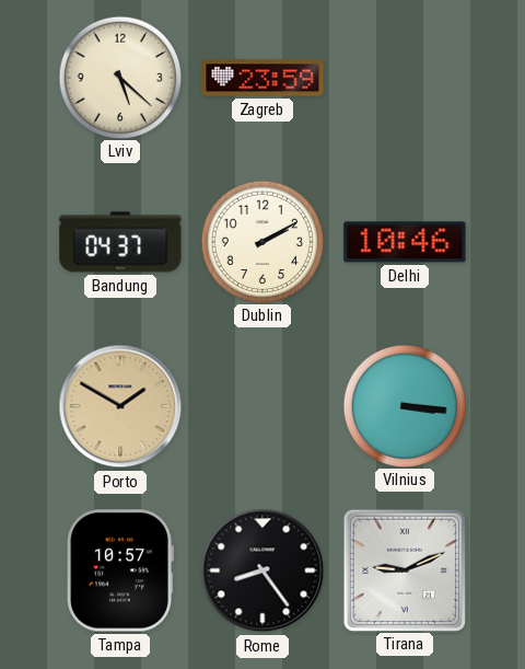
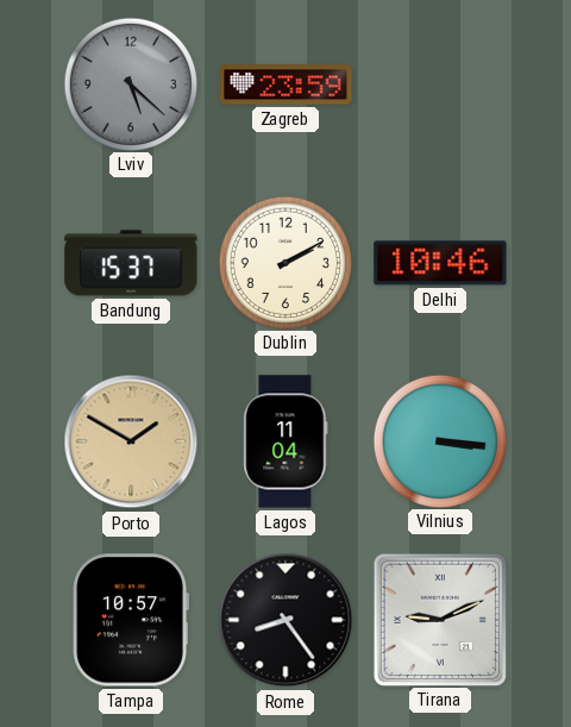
Lviv dial: cream -> grey (130, 83)
Bandung: 04:37 -> 15:37 (131, 263)
Lagos: none -> 11:04 (285, 441)
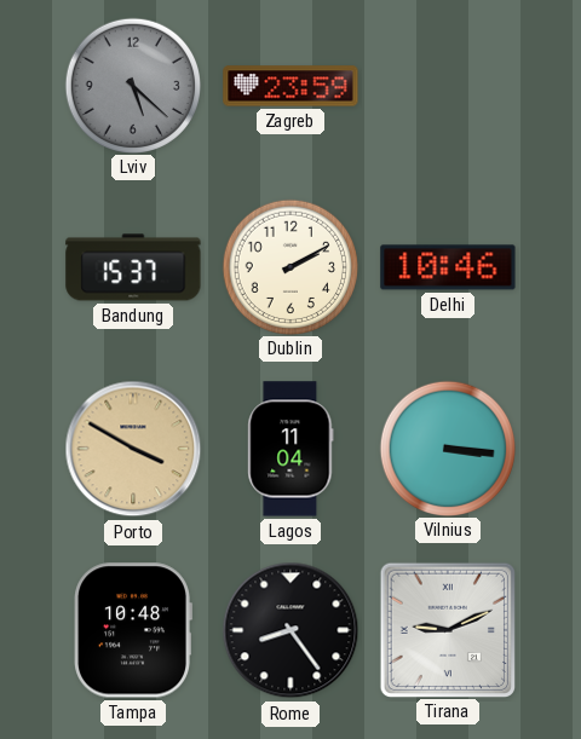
Porto: 1:50 -> 3:50 (133, 449)
Tampa: 10:57 -> 10:48 (133, 630)
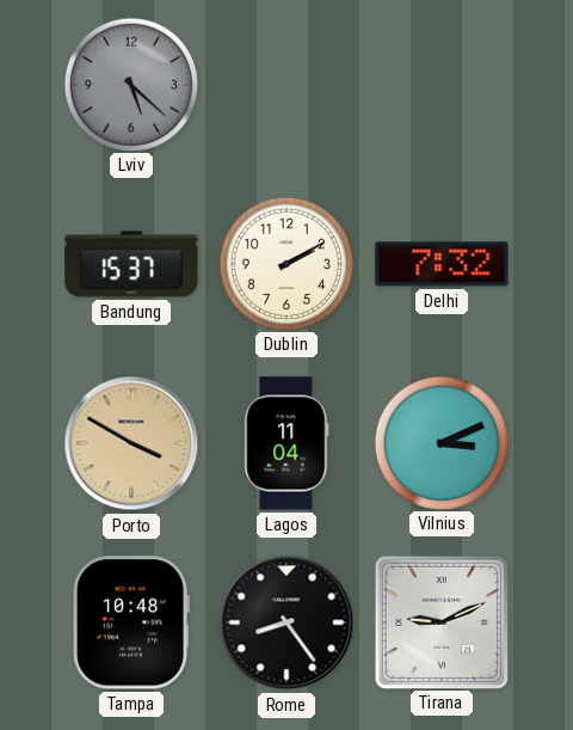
Zagreb: 23:59 -> none (290, 86)
Delhi: 10:46 -> 7:32 (442, 264)
Vilnius: 3:16 -> 3:11 (440, 442)
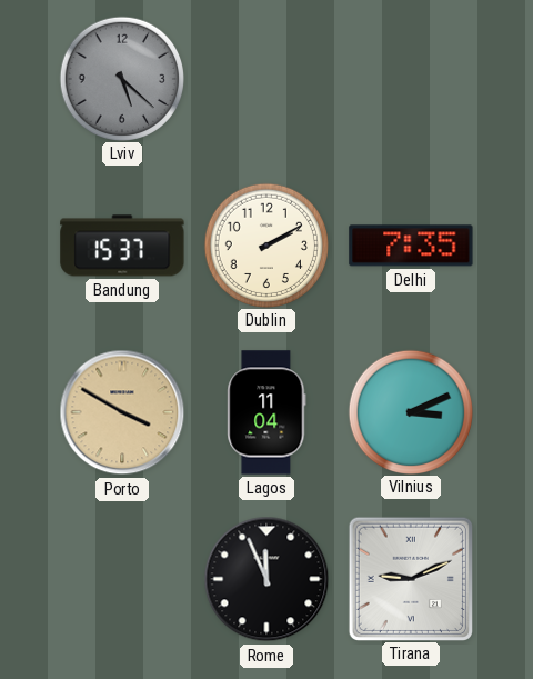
Delhi: 7:32 -> 7:35 (411, 246)
Tampa: 10:48 -> none (131, 622)
Rome: 8:24 -> 11:56 (266, 579)
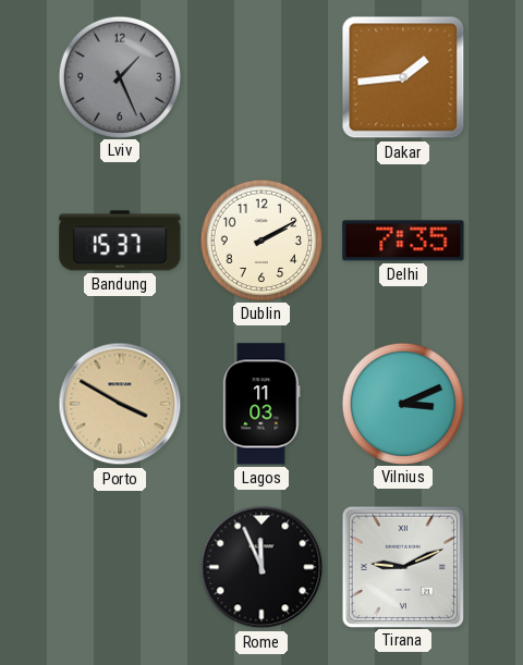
Lviv: 5:22 -> 1:26 (119, 76)
Dakar: none -> 1:44 (403, 77)
Lagos: 11:04 -> 11:03 (261, 404)
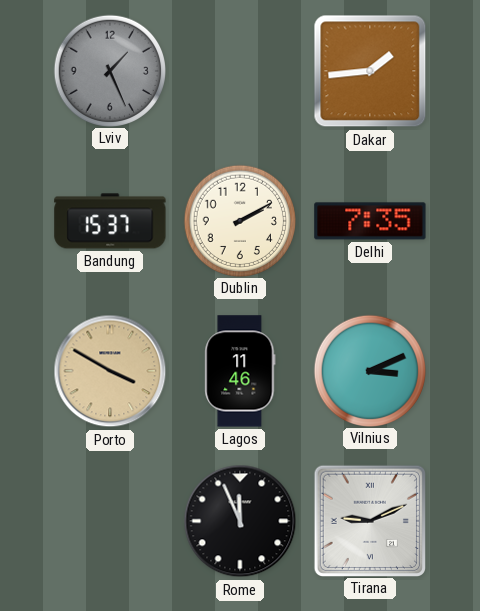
Lagos: 11:03 -> 11:46 (240, 371)
